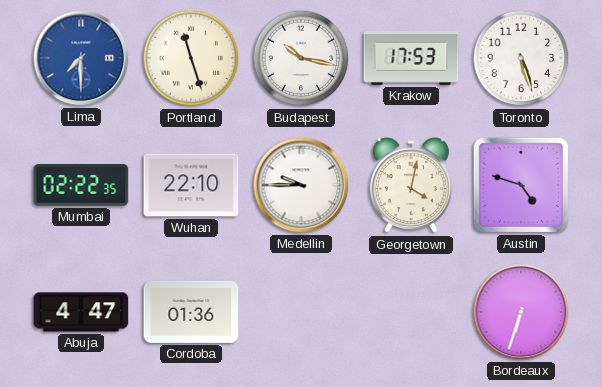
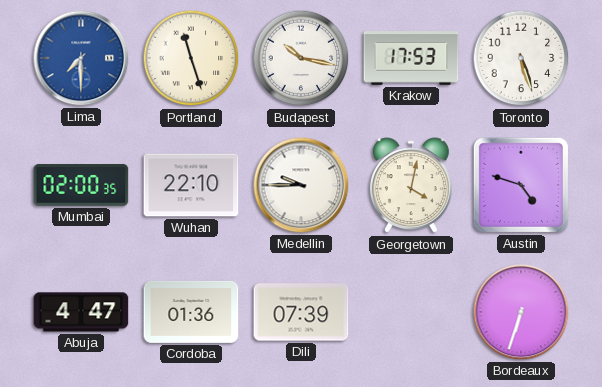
Mumbai: 02:22 -> 02:00 (81, 185)
Dili: none -> 07:39 (301, 312)
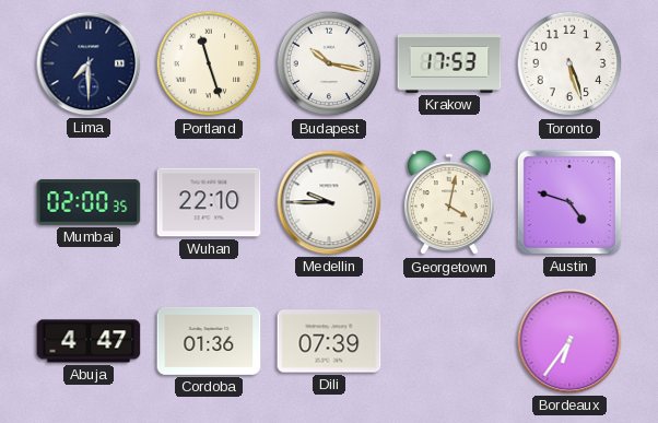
Lima dial: blue -> navy (89, 63)
Bordeaux: 6:33 -> 6:36 (569, 341)
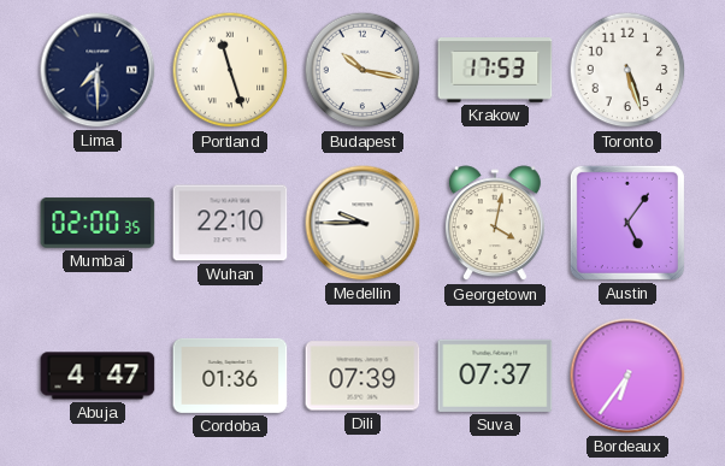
Austin: 4:48 -> 5:06 (627, 223)
Suva: none -> 07:37 (495, 376)
